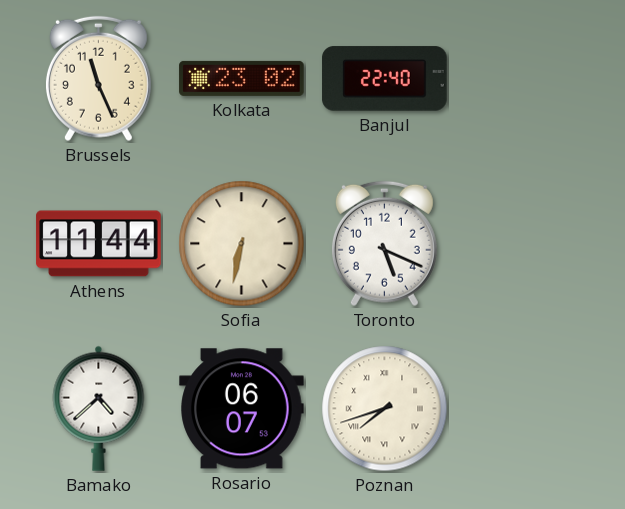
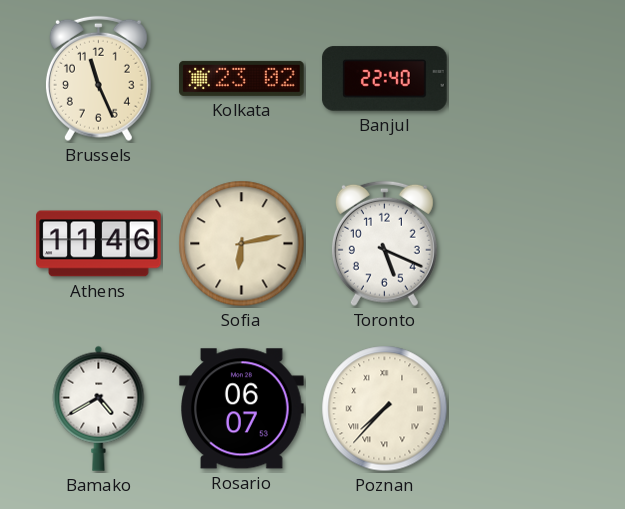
Athens: 11:44 -> 11:46 (99, 244)
Sofia: 6:32 -> 6:13 (242, 244)
Bamako: 4:38 -> 4:40 (99, 408)
Poznan: 7:42 -> 7:37 (385, 409)
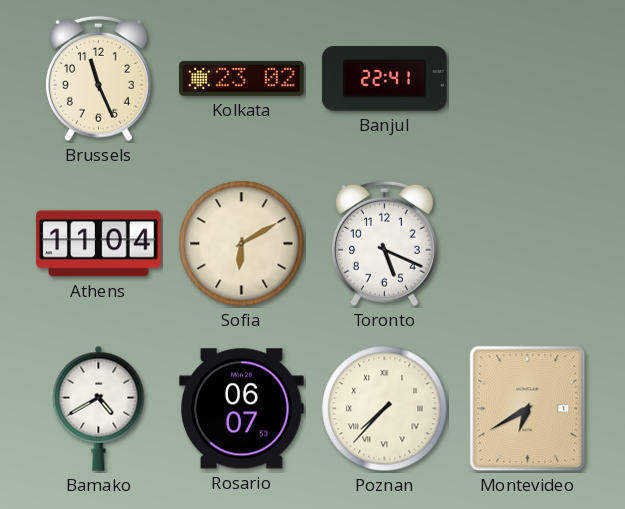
Banjul: 22:40 -> 22:41 (385, 79)
Athens: 11:46 -> 11:04 (99, 244)
Sofia: 6:13 -> 6:10 (242, 244)
Montevideo: none -> 6:40 (528, 409)
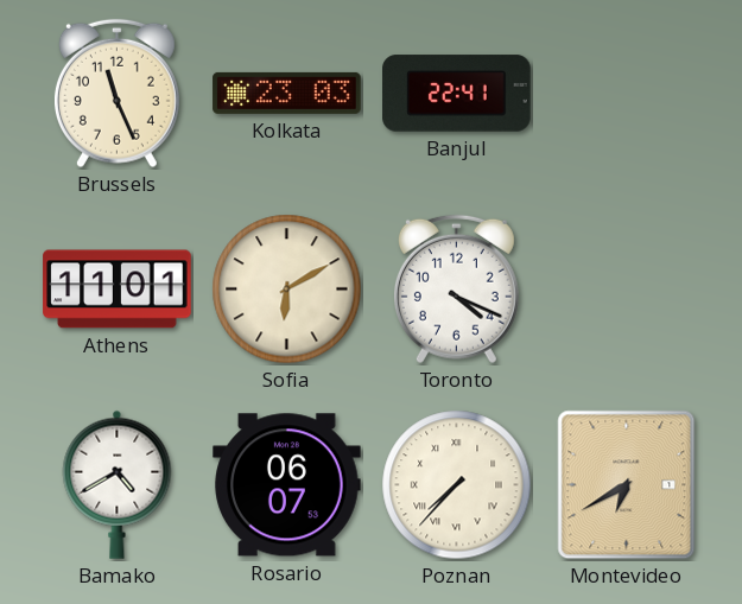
Kolkata: 23:02 -> 23:03 (287, 93)
Athens: 11:04 -> 11:01 (118, 290)
Toronto: 5:19 -> 4:19 (456, 290)
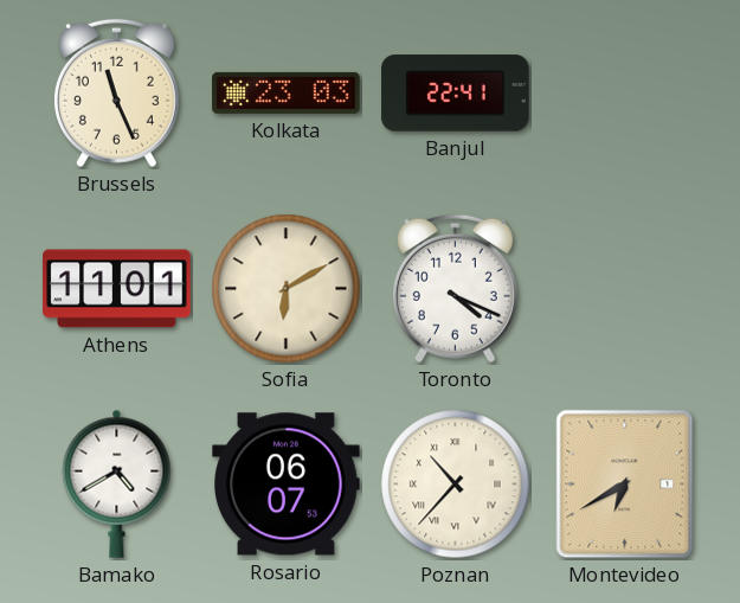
Poznan: 7:37 -> 10:37 (456, 485)
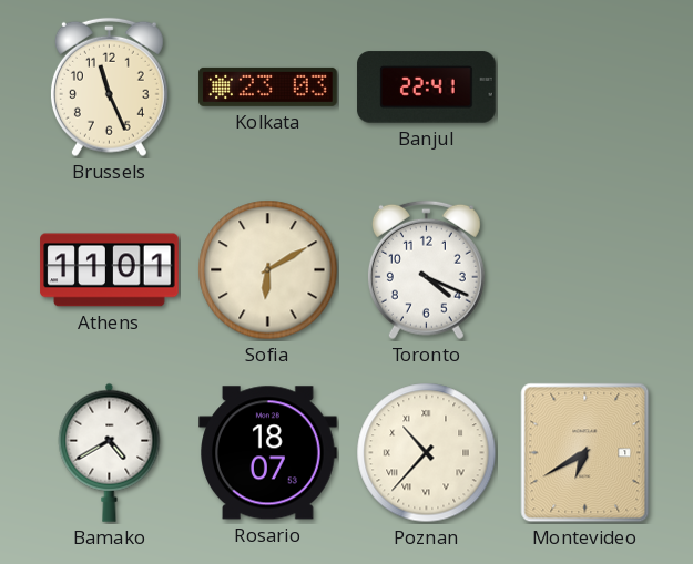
Rosario: 06:07 -> 18:07 (268, 453)
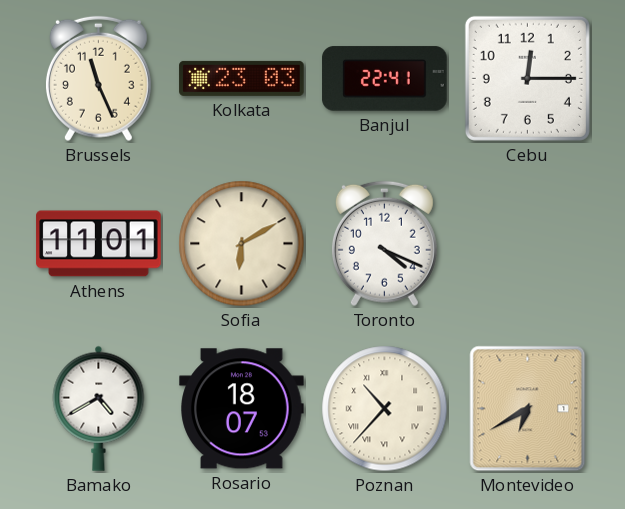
Cebu: none -> 12:15 (527, 78)
